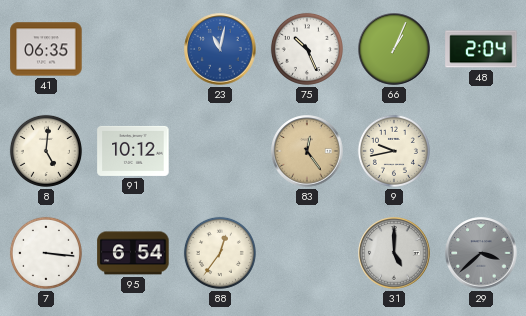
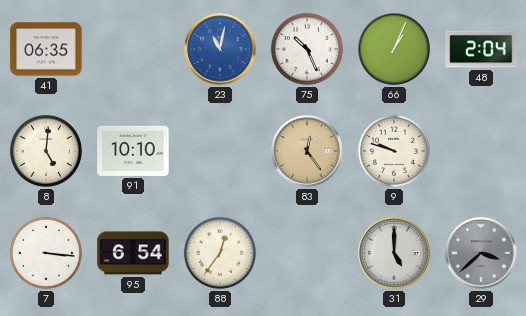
91: 10:12 -> 10:10 (133, 151)
9: 9:43 -> 9:48 (394, 151)
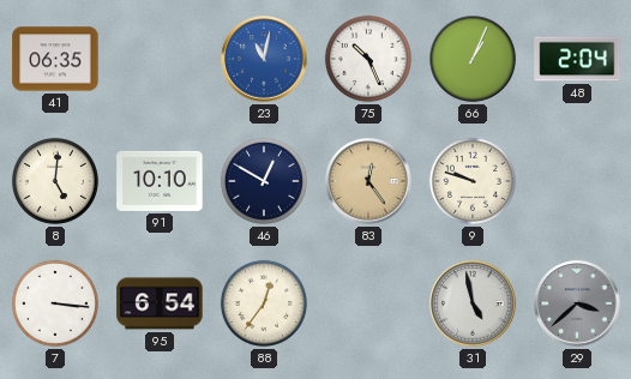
46: none -> 12:50 (264, 181)
31: 5:00 -> 4:58 (473, 303)
